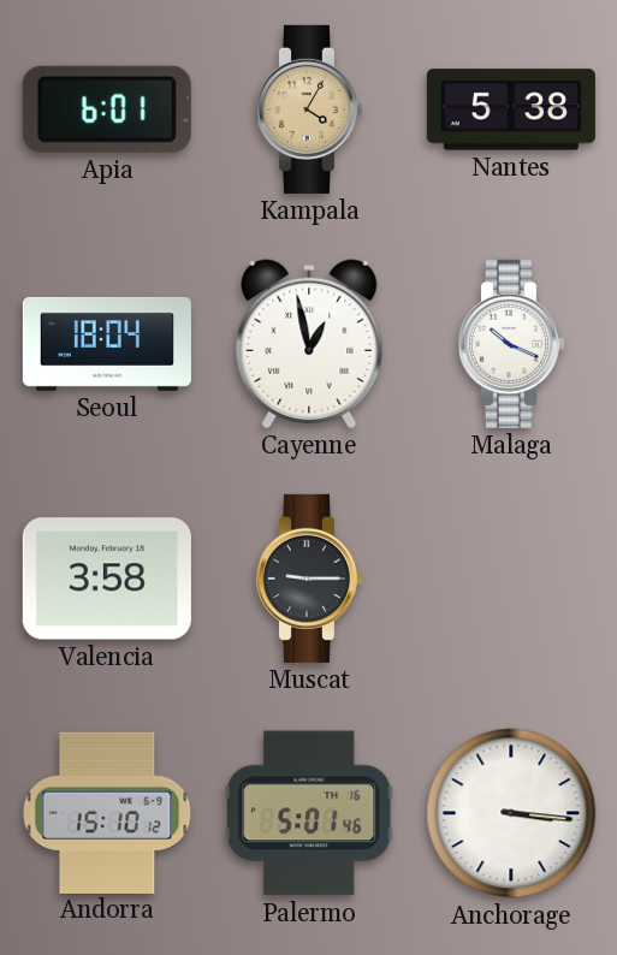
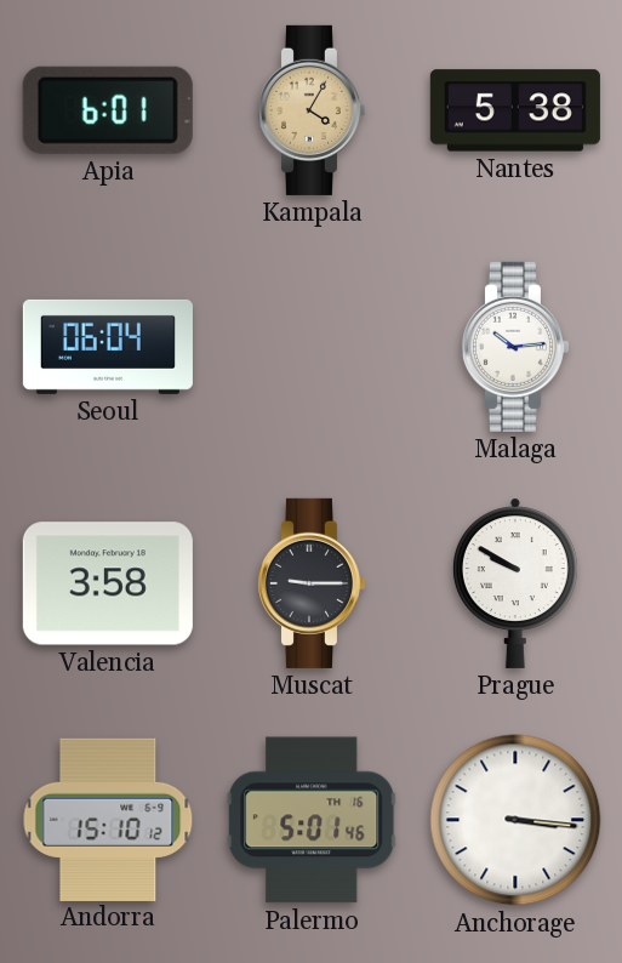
Seoul: 18:04 -> 06:04 (108, 347)
Cayenne: 12:58 -> none (309, 344)
Malaga: 10:19 -> 10:14 (514, 347)
Prague: none -> 9:50 (515, 583)
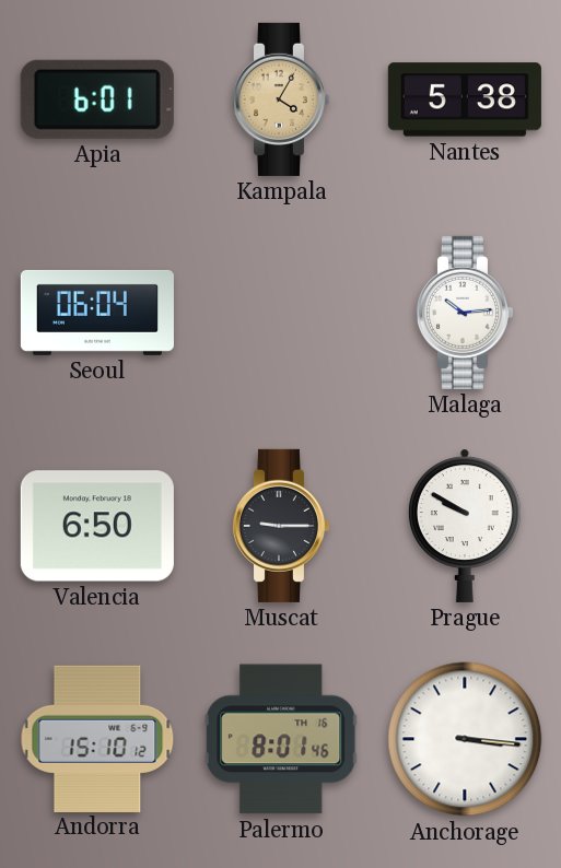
Valencia: 3:58 -> 6:50 (97, 526)
Palermo: 5:01 -> 8:01 (281, 739)
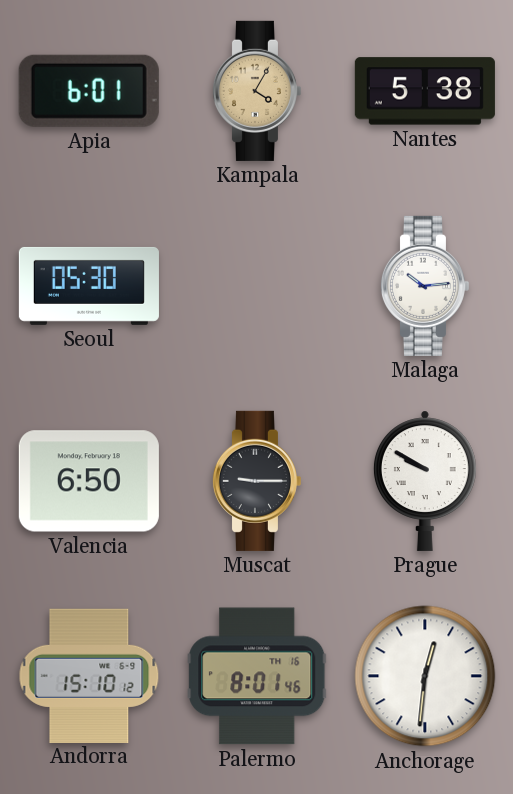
Seoul: 06:04 -> 05:30 (89, 286)
Anchorage: 3:16 -> 12:31 (425, 676)
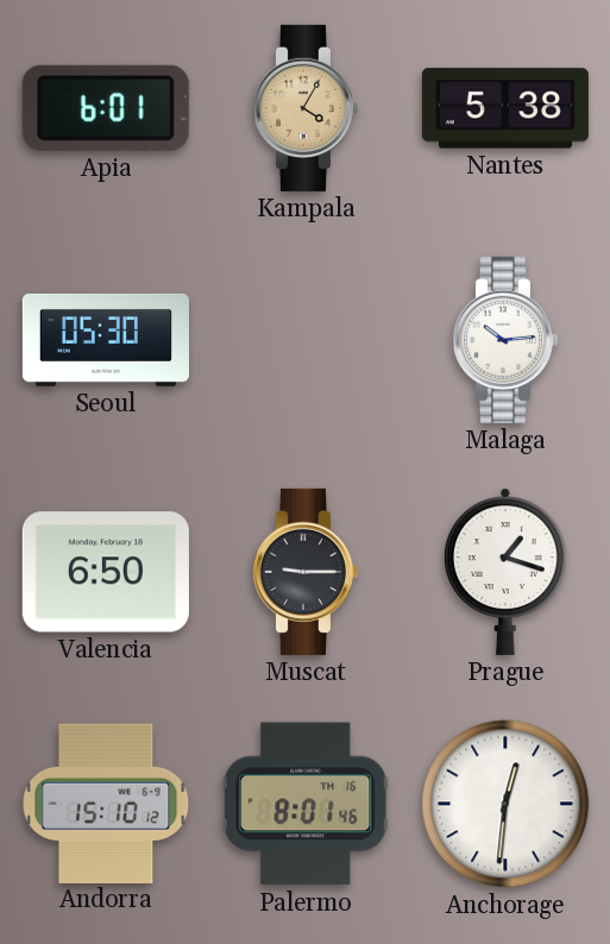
Prague: 9:50 -> 1:18 (505, 572)
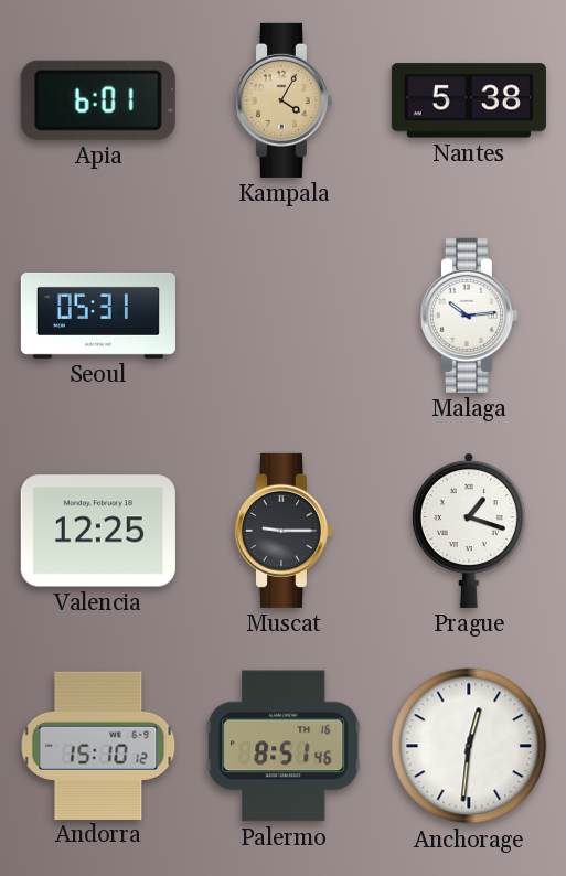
Seoul: 05:30 -> 05:31 (98, 316)
Valencia: 6:50 -> 12:25 (98, 531)
Palermo: 8:01 -> 8:51 (284, 746)
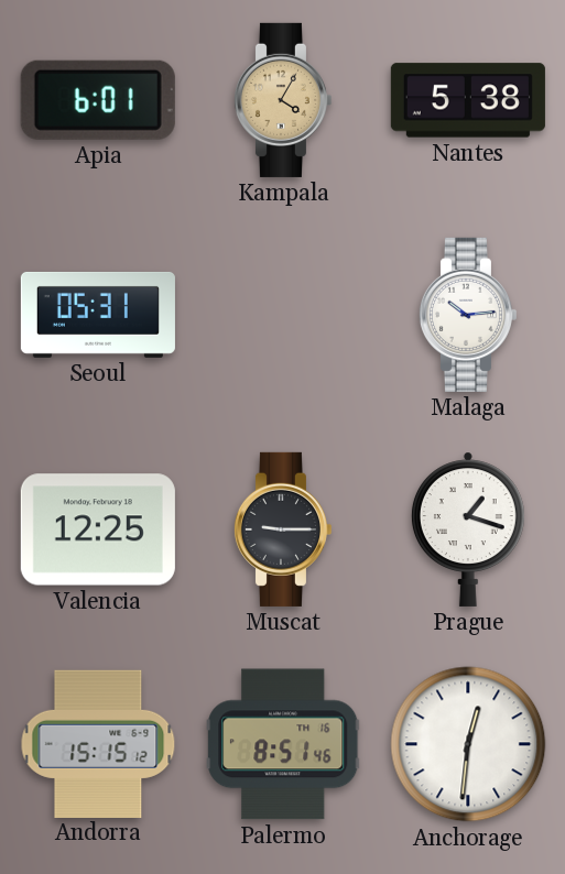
Andorra: 15:10 -> 15:15 (98, 743)
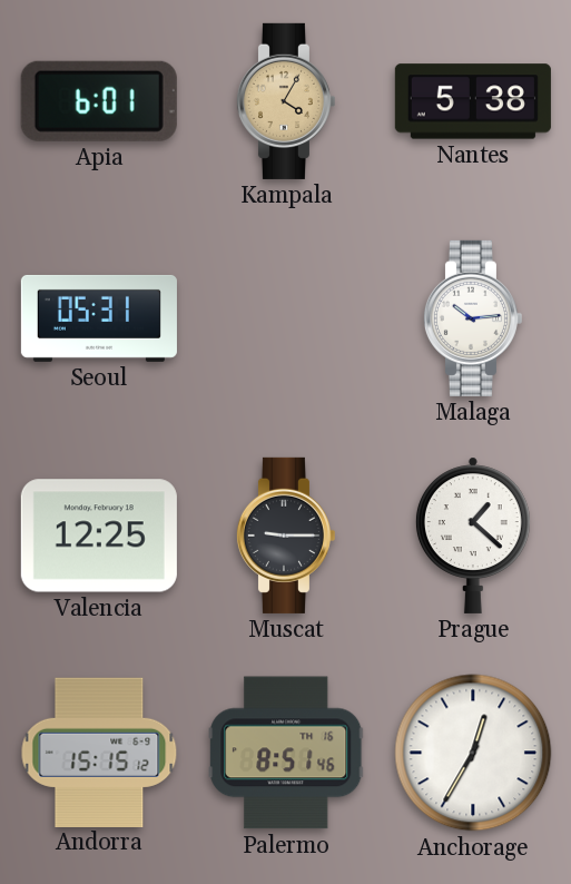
Prague: 1:18 -> 1:22 (473, 536)
Anchorage: 12:31 -> 12:35 (473, 753)
